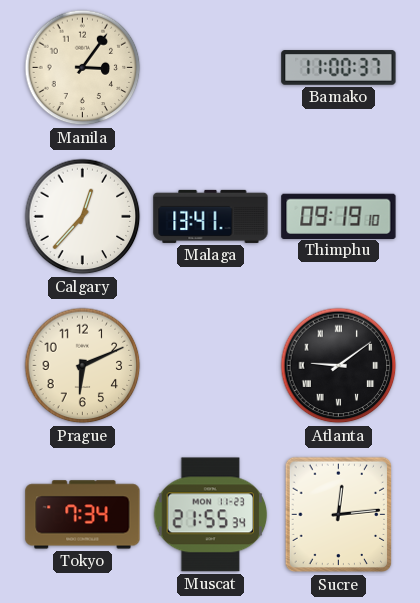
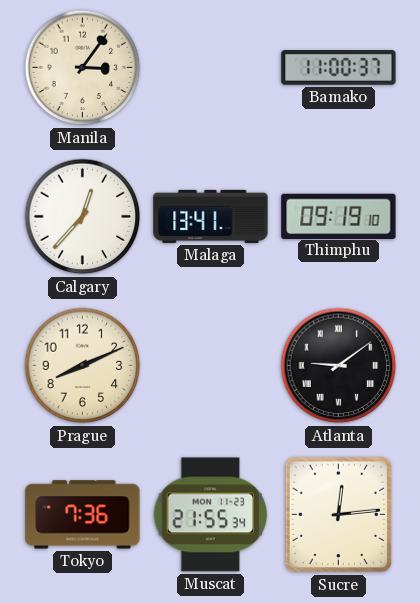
Prague: 6:11 -> 8:11 (83, 366)
Tokyo: 7:34 -> 7:36 (83, 515)
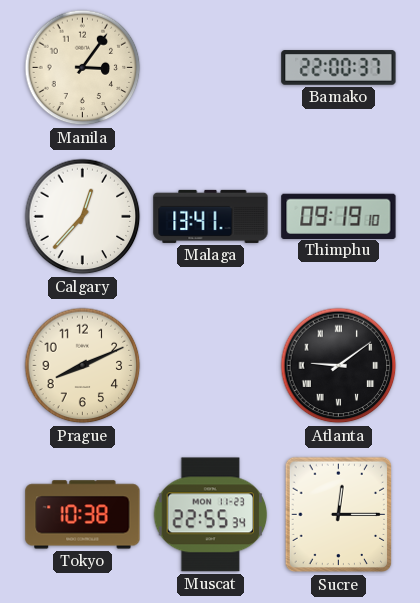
Bamako: 11:00 -> 22:00 (339, 68)
Tokyo: 7:36 -> 10:38 (83, 515)
Muscat: 21:55 -> 22:55 (211, 515)
Sucre: 12:14 -> 12:15 (339, 515)
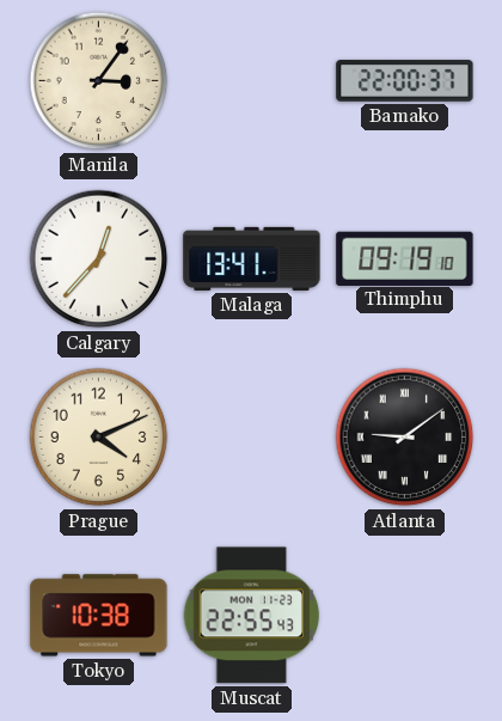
Prague: 8:11 -> 4:11 (99, 438)
Muscat: 22:55:34 -> 22:55:43 (252, 616)
Sucre: 12:15 -> none (339, 515)
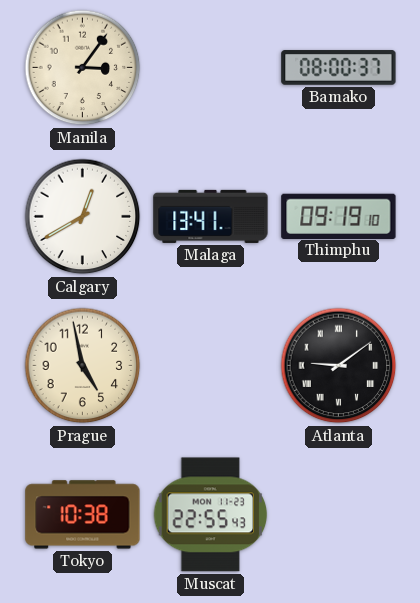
Bamako: 22:00 -> 08:00 (339, 68)
Calgary: 12:37 -> 12:40 (83, 217)
Prague: 4:11 -> 4:58 (83, 366)
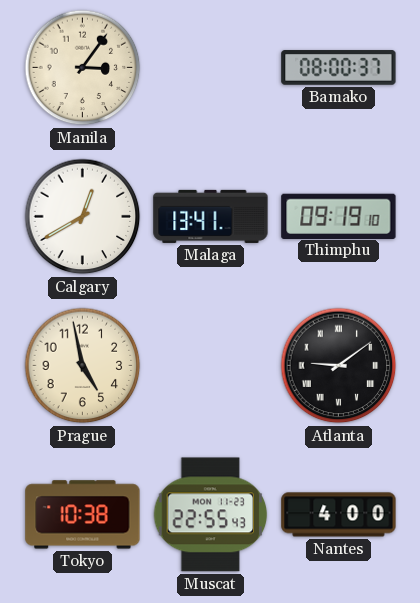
Nantes: none -> 4:00 (339, 515)
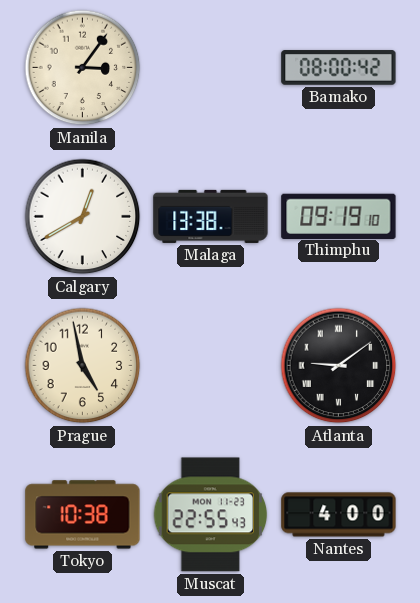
Bamako: 08:00:37 -> 08:00:42 (339, 68)
Malaga: 13:41 -> 13:38 (211, 216)
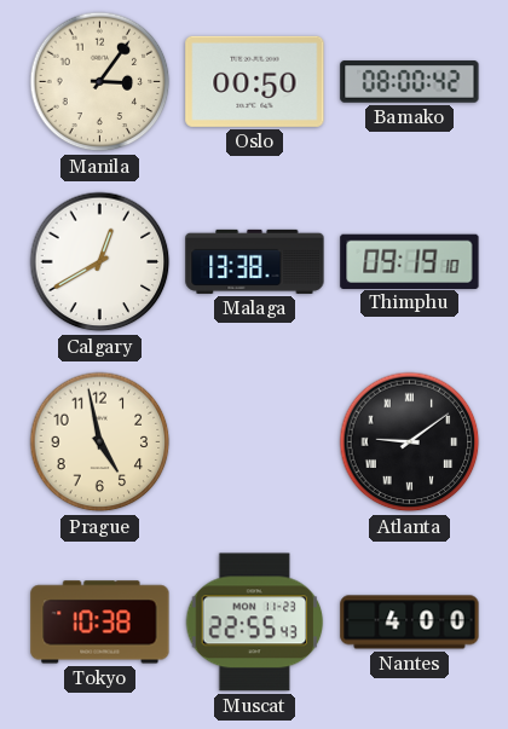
Oslo: none -> 00:50 (255, 81)
